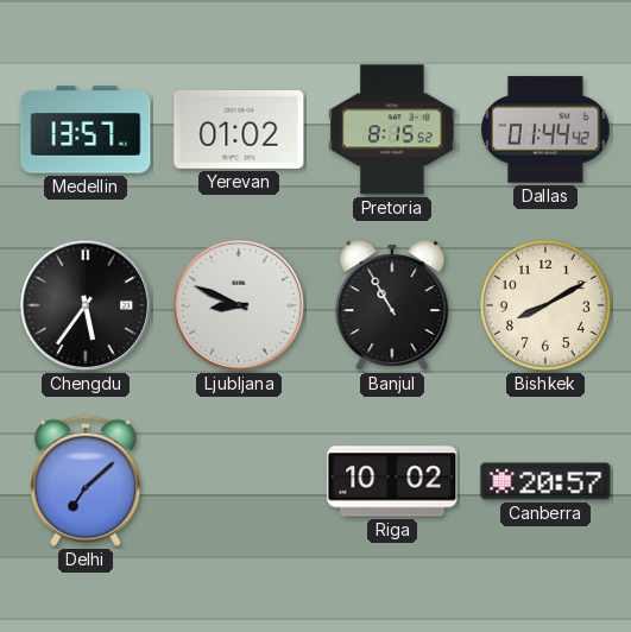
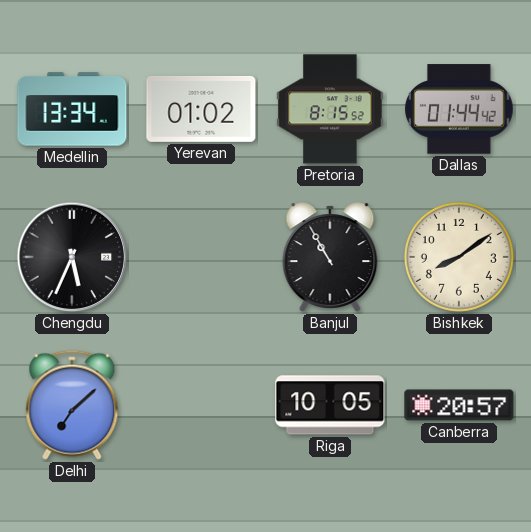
Medellin: 13:57 -> 13:34 (72, 109)
Chengdu: 5:36 -> 5:34 (72, 257)
Ljubljana: 8:49 -> none (239, 305)
Bishkek: 8:10 -> 8:09 (459, 257)
Riga: 10:02 -> 10:05 (330, 405)
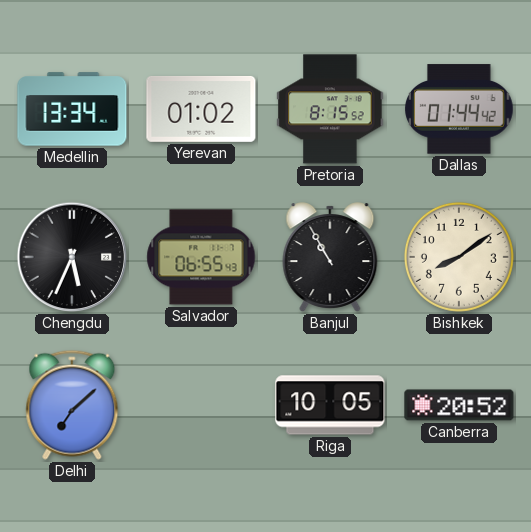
Salvador: none -> 06:55 (201, 257)
Canberra: 20:57 -> 20:52 (459, 405)
